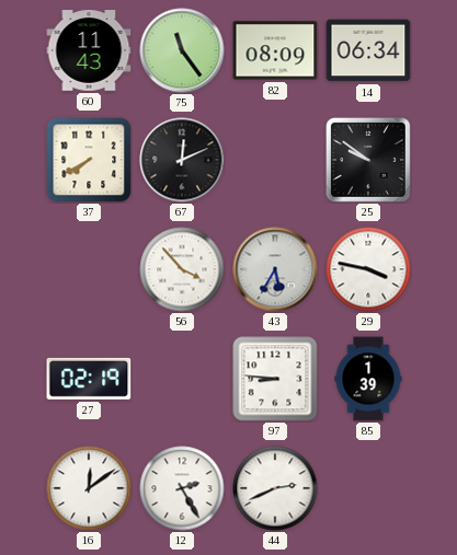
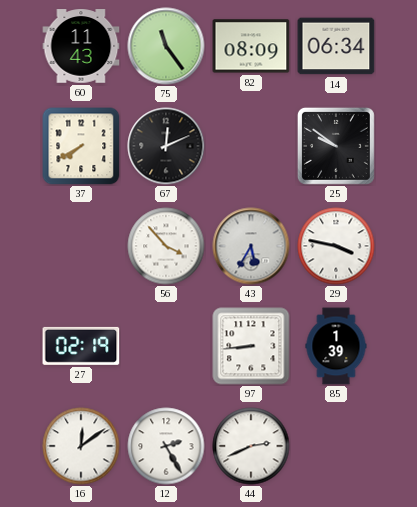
97: 8:46 -> 8:44 (251, 346)
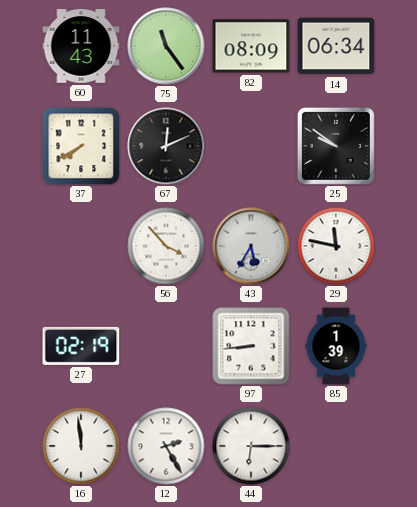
29: 3:47 -> 11:47 (336, 246)
16: 12:09 -> 11:59 (81, 446)
44: 2:41 -> 6:15 (251, 446)
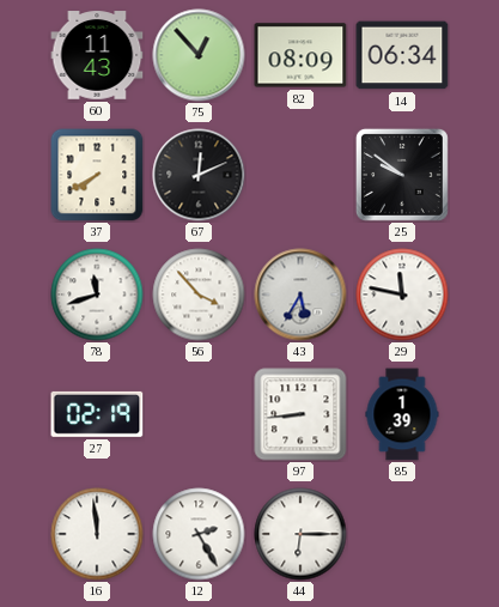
75: 11:24 -> 12:53 (199, 55)
78: none -> 11:42 (97, 295)
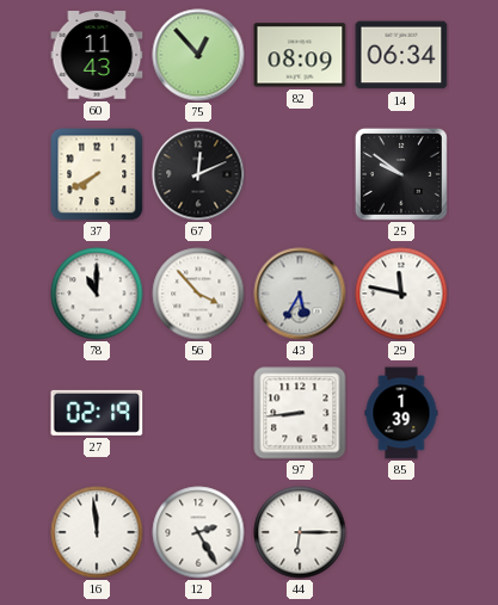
78: 11:42 -> 11:00 (97, 294)
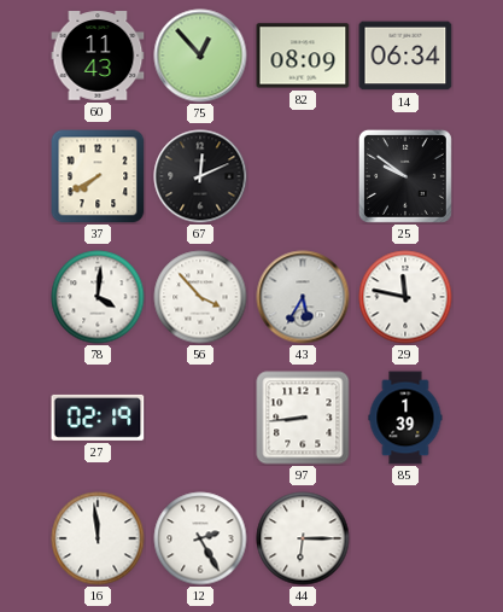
78: 11:00 -> 4:01 (98, 297)
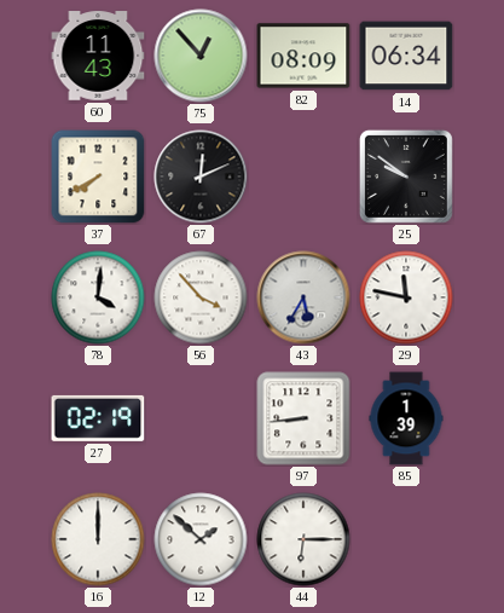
16: 11:59 -> 12:00 (98, 539)
12: 2:25 -> 1:52 (201, 539)
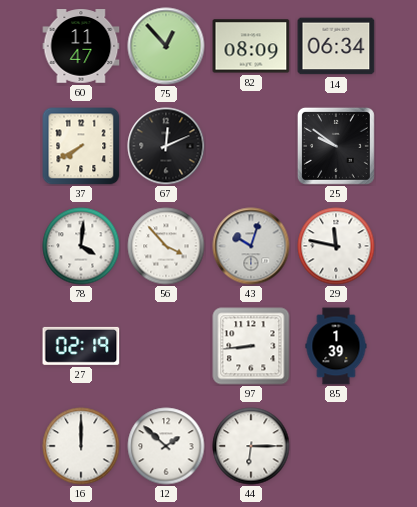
60: 11:43 -> 11:47 (81, 46)
43: 5:35 -> 10:03 (251, 246)
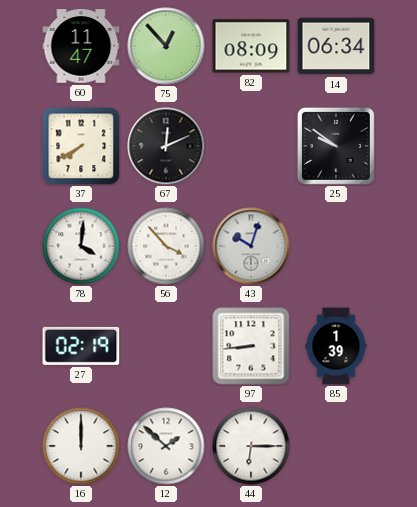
29: 11:47 -> none (336, 246)
